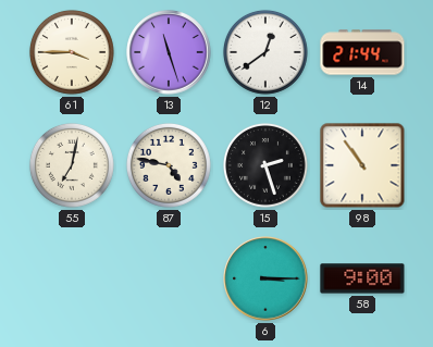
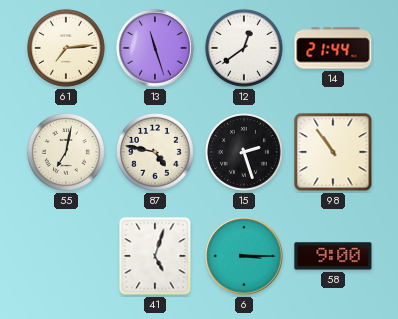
61: 3:45 -> 7:14 (66, 48)
41: none -> 5:03 (155, 256)
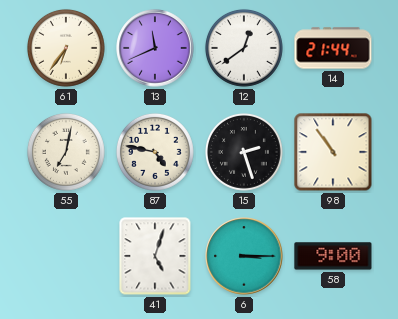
61: 7:14 -> 6:36 (66, 48)
13: 11:27 -> 11:41 (155, 48)
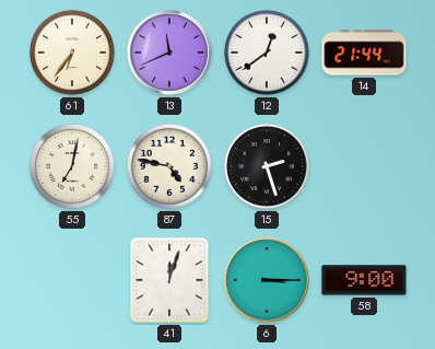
98: 10:54 -> none (333, 152)
41: 5:03 -> 12:03 (169, 280)
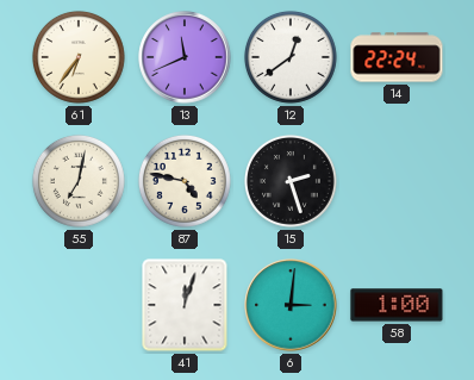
14: 21:44 -> 22:24 (397, 57)
6: 3:15 -> 3:01 (291, 305)
58: 9:00 -> 1:00 (397, 305)
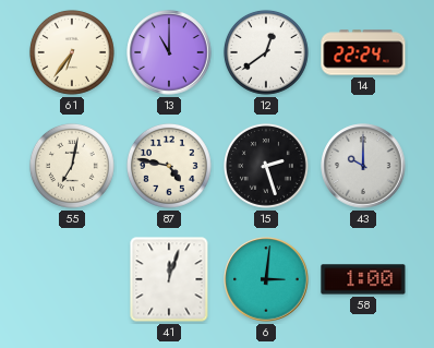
13: 11:41 -> 11:00 (169, 52)
43: none -> 10:00 (363, 166)
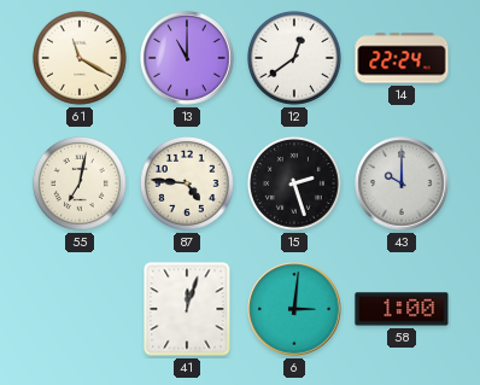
61: 6:36 -> 11:20 (80, 58)
87: 4:47 -> 4:46 (187, 183)
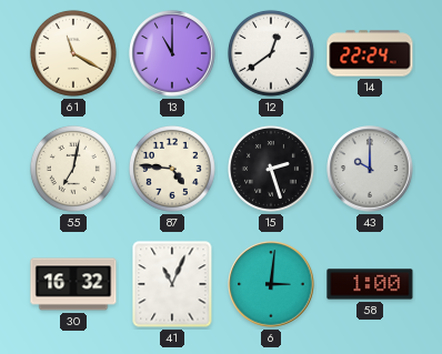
30: none -> 16:32 (73, 284)
41: 12:03 -> 11:04 (172, 284)
